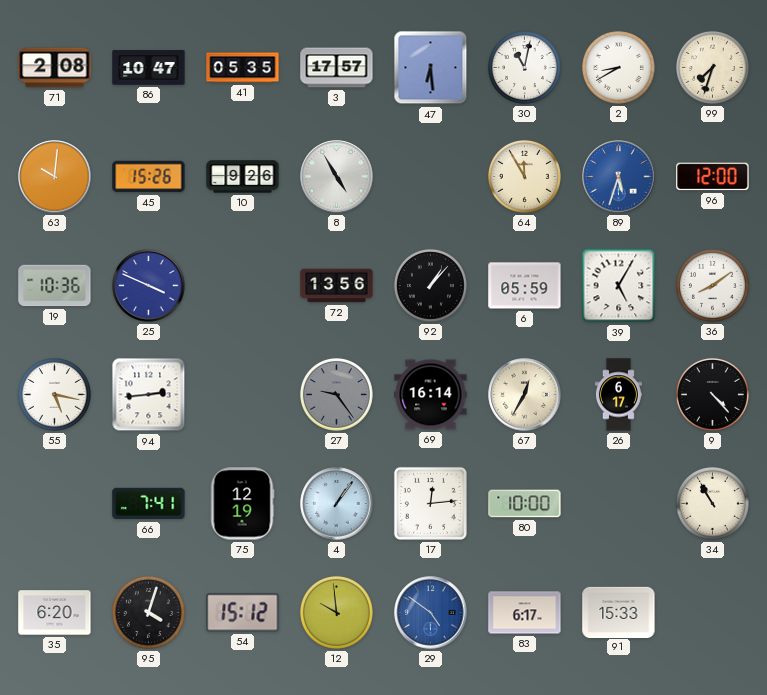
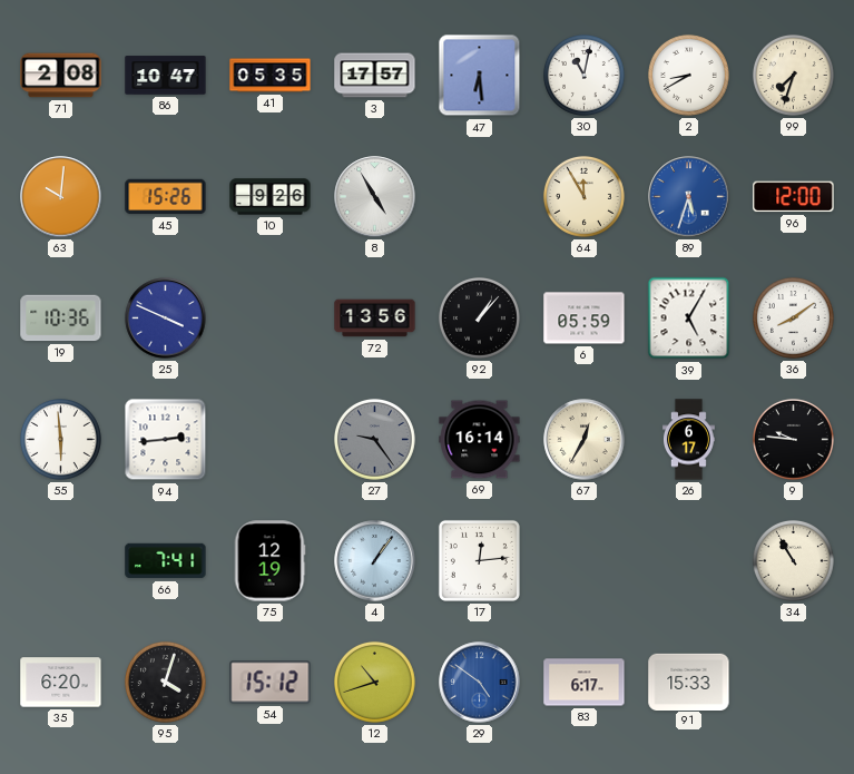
55: 5:17 -> 5:59 (60, 439)
9: 4:23 -> 9:46 (793, 439)
80: 10:00 -> none (525, 504)
12: 9:59 -> 10:42 (374, 682)
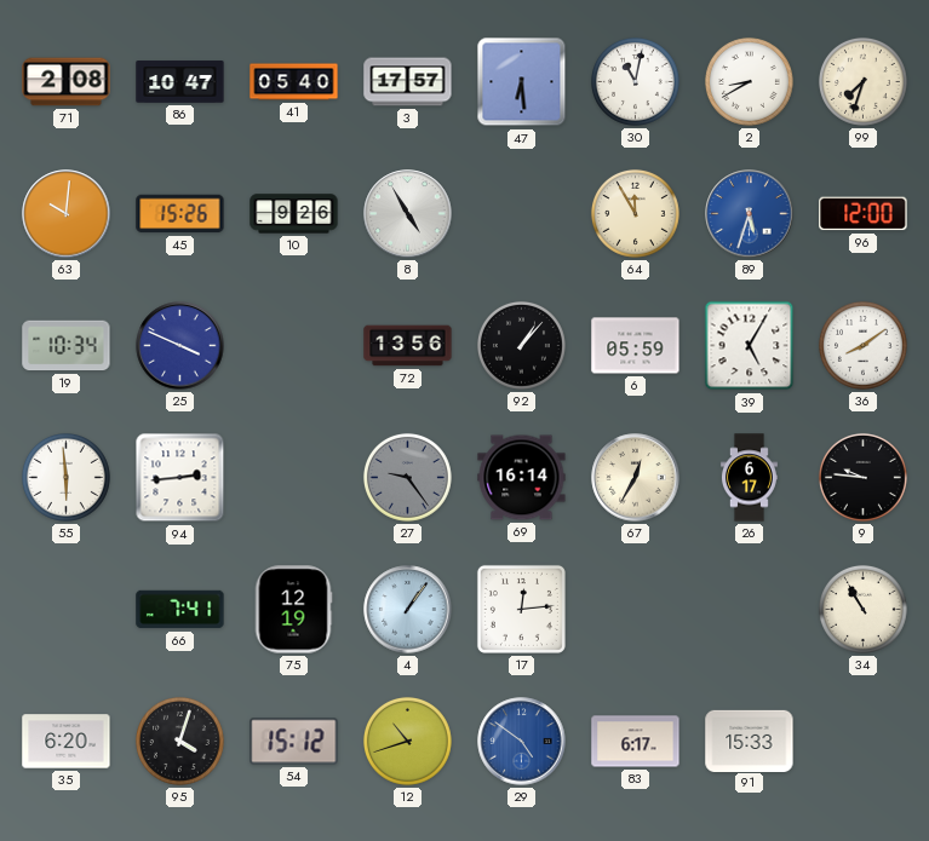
41: 05:35 -> 05:40 (294, 82)
19: 10:36 -> 10:34 (67, 346)
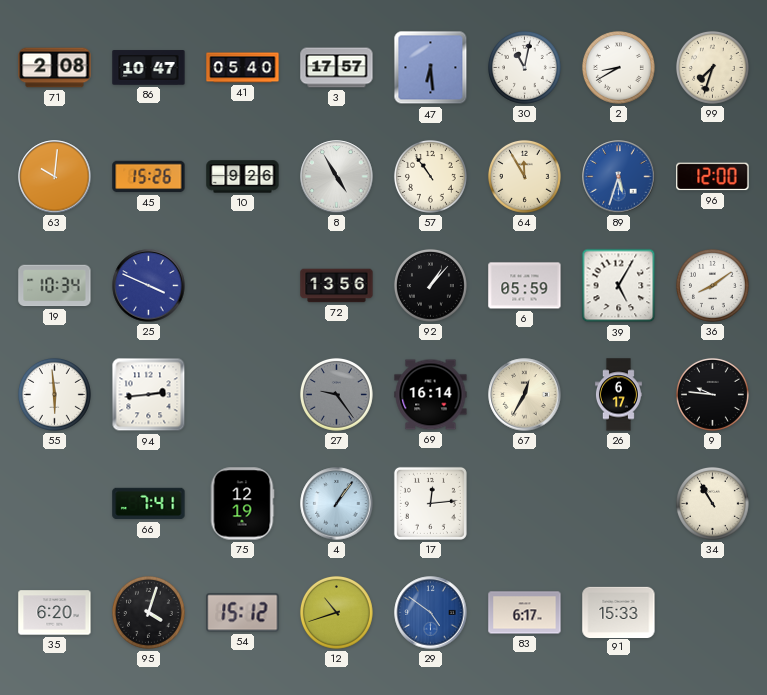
57: none -> 10:54 (430, 176)
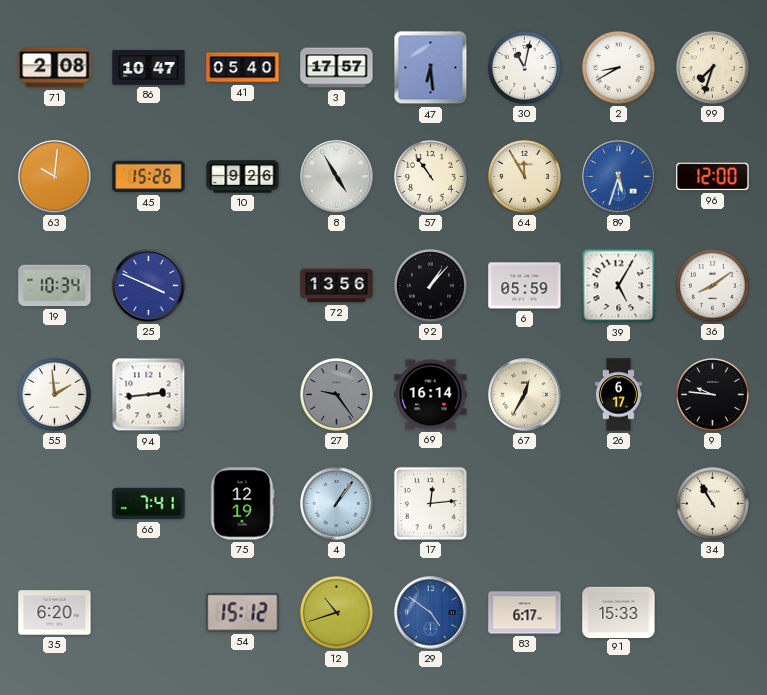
55: 5:59 -> 1:59 (54, 394)
95: 4:03 -> none (148, 612)
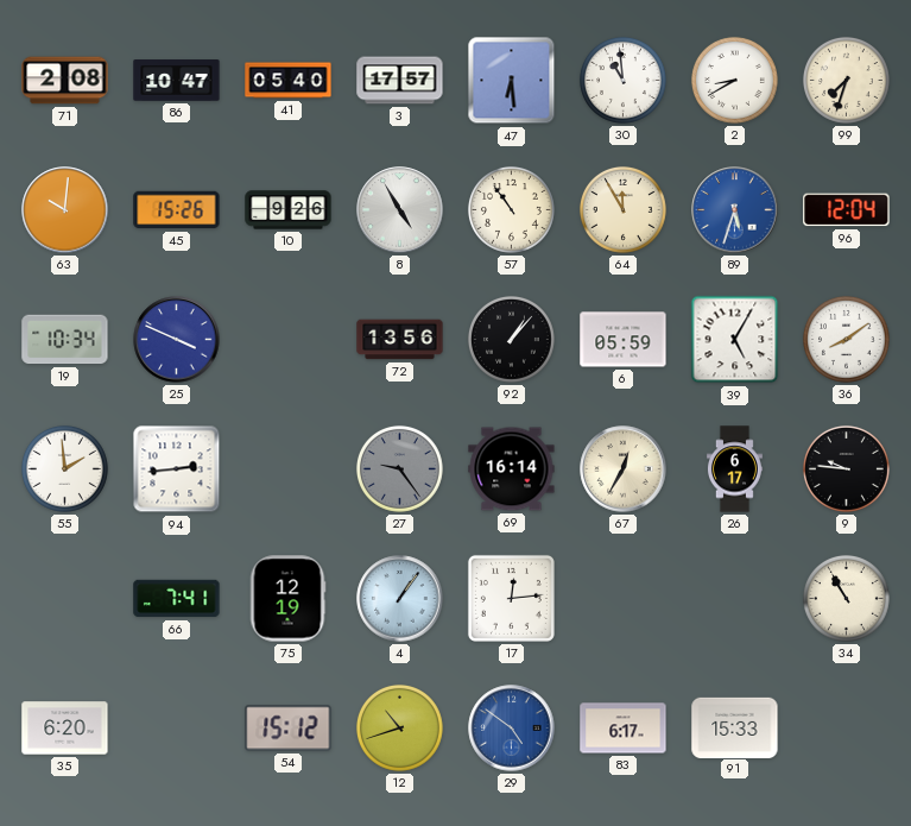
30: 11:02 -> 10:59 (622, 80)
96: 12:00 -> 12:04 (847, 210)
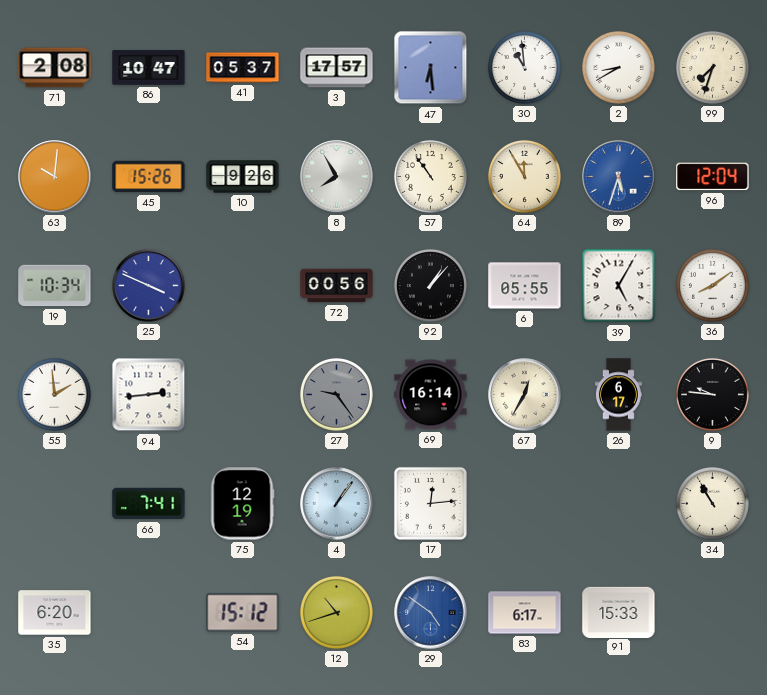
41: 05:40 -> 05:37 (243, 68)
8: 4:55 -> 7:55 (337, 177)
72: 13:56 -> 00:56 (337, 286)
6: 05:59 -> 05:55 (525, 286)
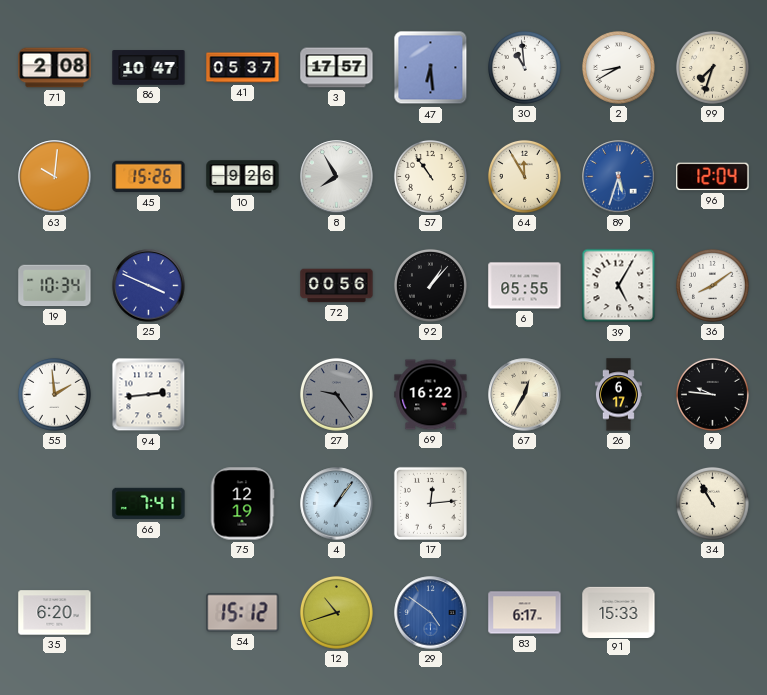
69: 16:14 -> 16:22 (431, 395)
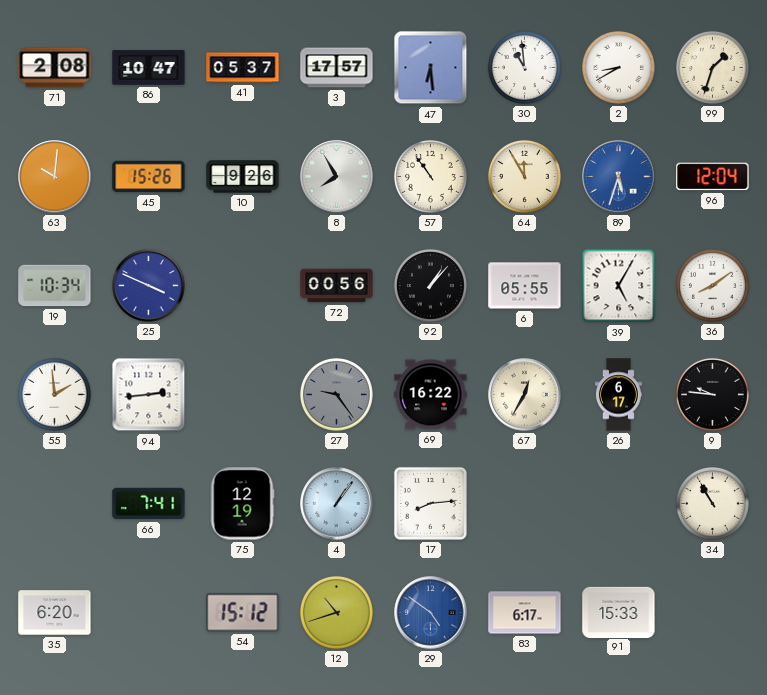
99: 7:33 -> 1:33 (712, 67)
17: 12:14 -> 8:14 (430, 503)
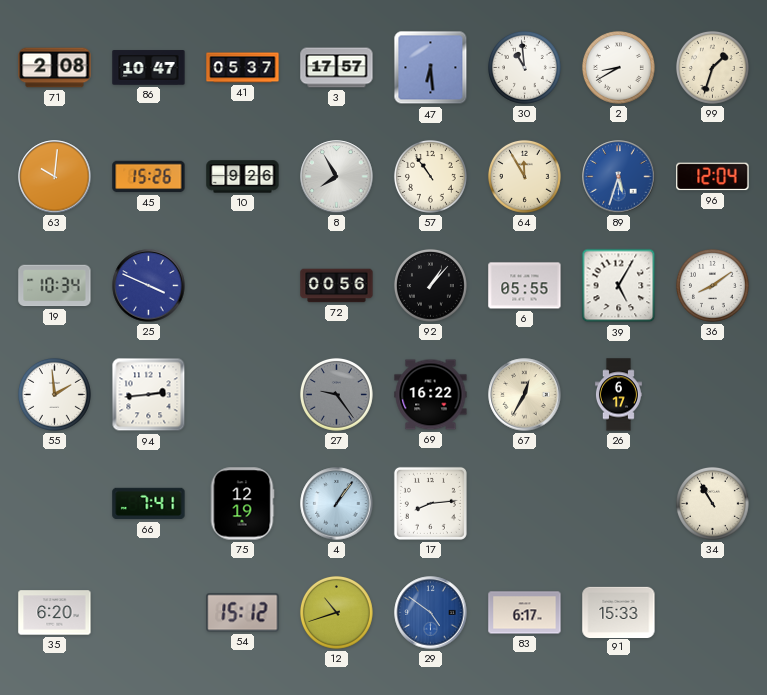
9: 9:46 -> none (712, 394)
